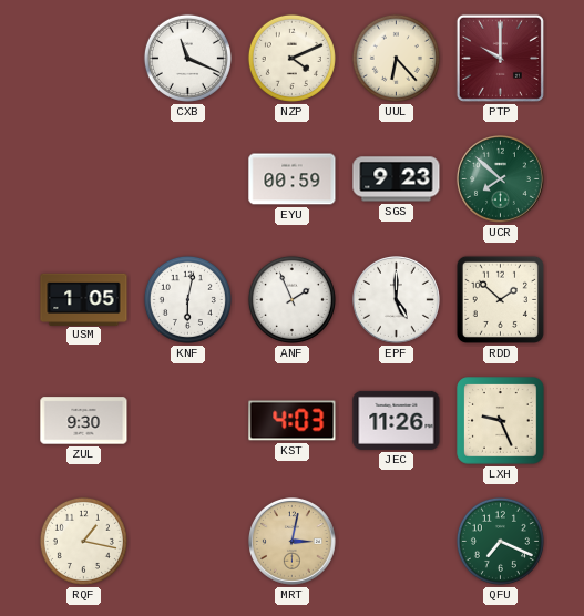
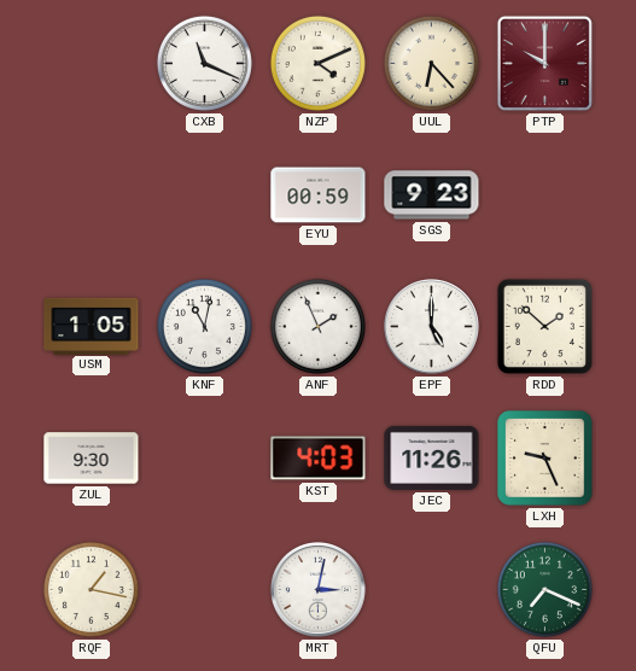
UCR: 7:52 -> none (501, 179)
KNF: 6:02 -> 11:02 (204, 326)
MRT dial: champagne -> white (319, 590)
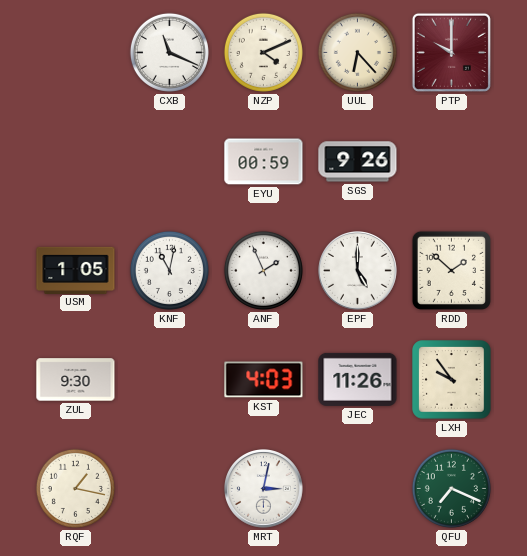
SGS: 9:23 -> 9:26 (358, 162)
LXH: 9:26 -> 9:54 (452, 380)
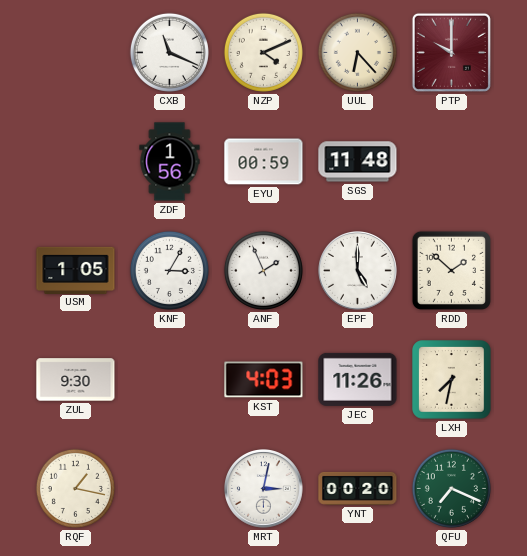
ZDF: none -> 1:56 (170, 162)
SGS: 9:26 -> 11:48 (358, 162)
KNF: 11:02 -> 3:05 (169, 270)
LXH: 9:54 -> 7:32 (452, 380)
YNT: none -> 00:20 (358, 488)
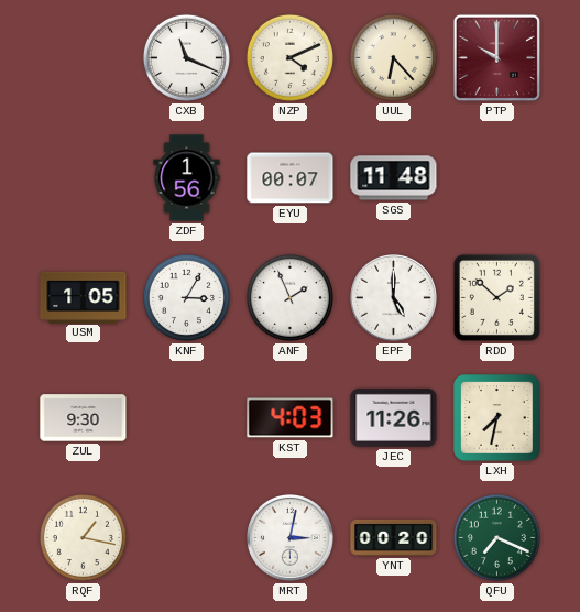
EYU: 00:59 -> 00:07 (291, 178)
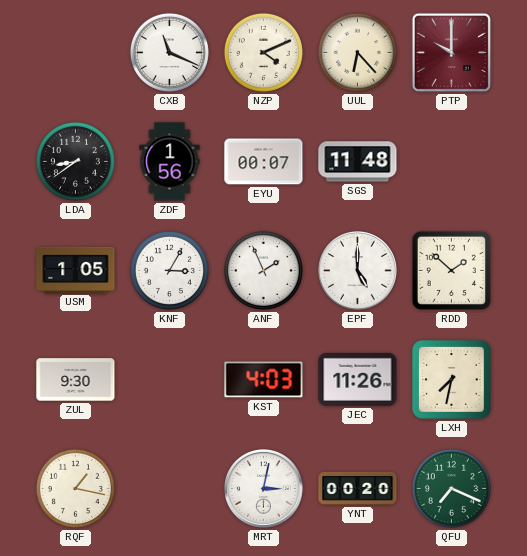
LDA: none -> 8:39 (75, 161)
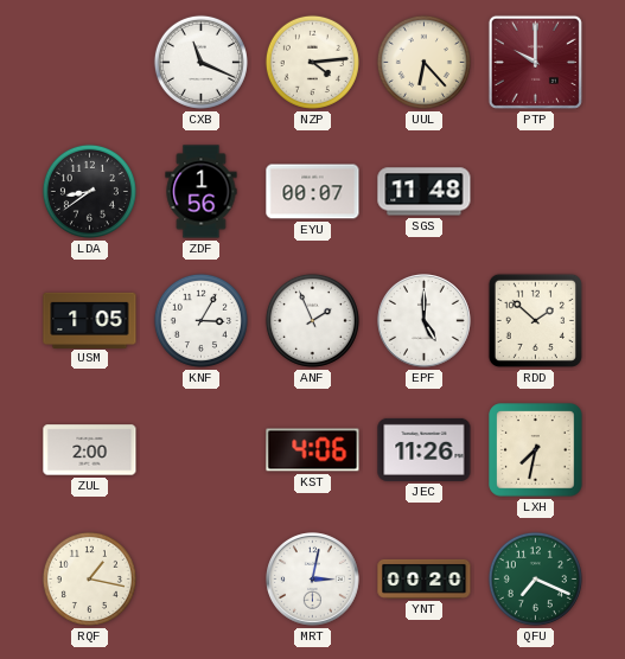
NZP: 4:11 -> 4:14 (312, 62)
ZUL: 9:30 -> 2:00 (90, 450)
KST: 4:03 -> 4:06 (313, 450)
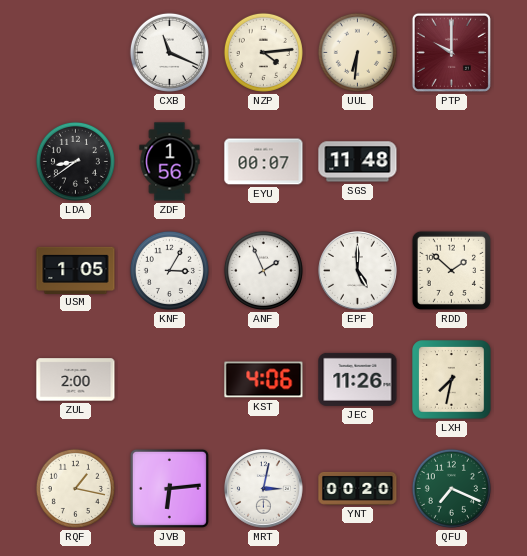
UUL: 6:23 -> 6:31 (357, 52)
JVB: none -> 6:14 (169, 488)
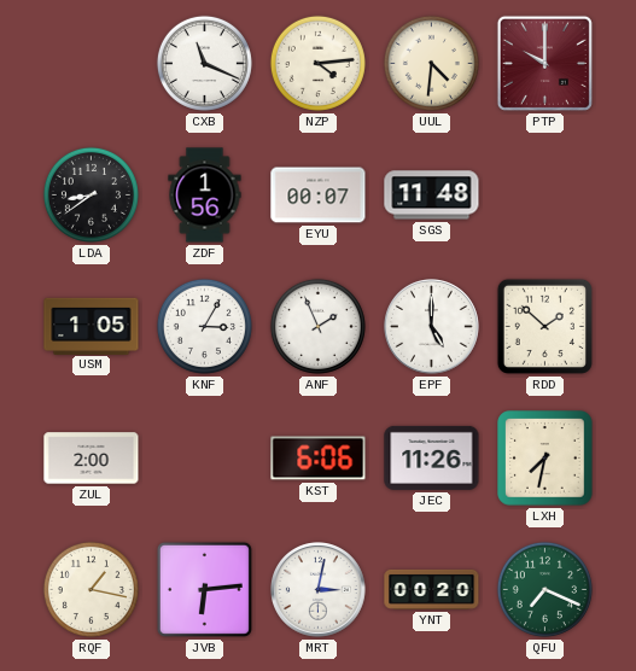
UUL: 6:31 -> 4:31 (431, 63)
KST: 4:06 -> 6:06 (319, 459)
